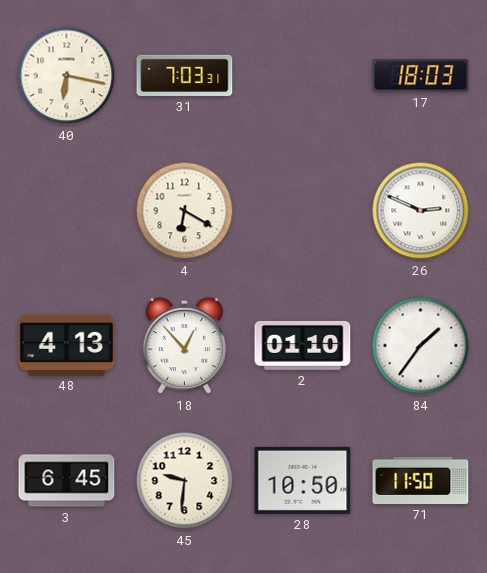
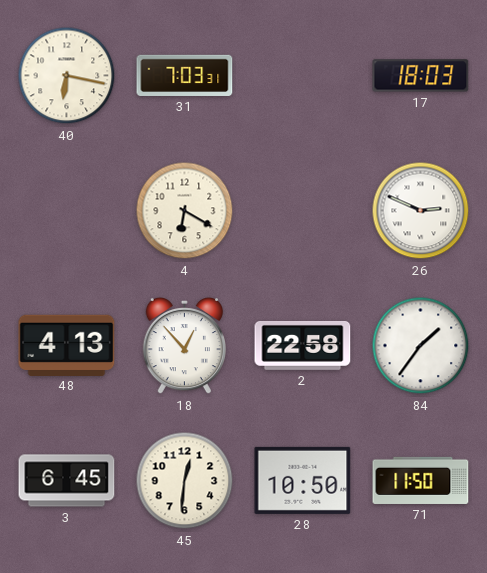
2: 01:10 -> 22:58 (303, 345)
45: 9:31 -> 12:31 (185, 481)
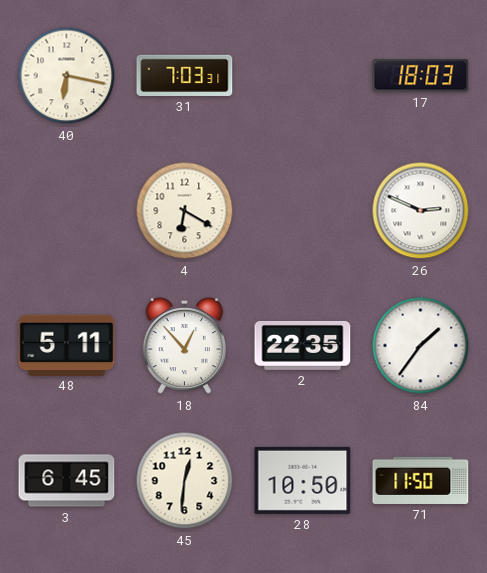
48: 4:13 -> 5:11 (67, 345)
2: 22:58 -> 22:35 (303, 345)
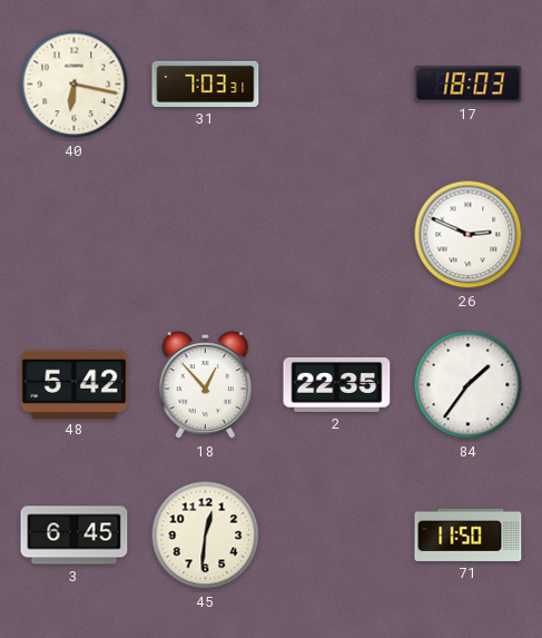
4: 6:20 -> none (185, 211)
48: 5:11 -> 5:42 (75, 384)
28: 10:50 -> none (303, 480)
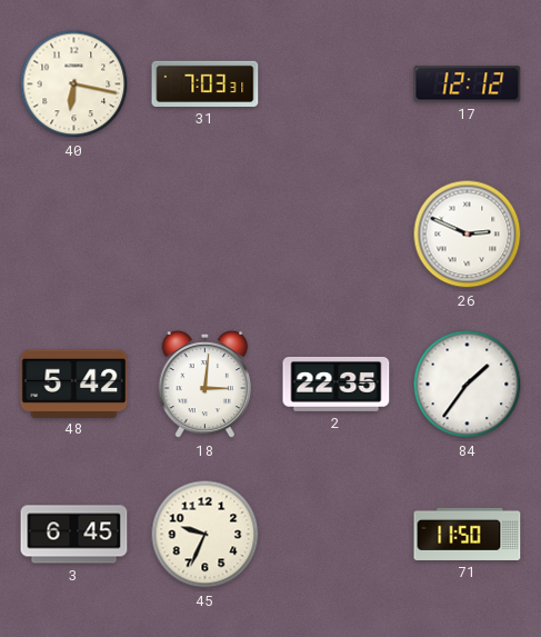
17: 18:03 -> 12:12 (468, 84)
18: 12:53 -> 3:01 (204, 385)
45: 12:31 -> 9:34 (206, 535)
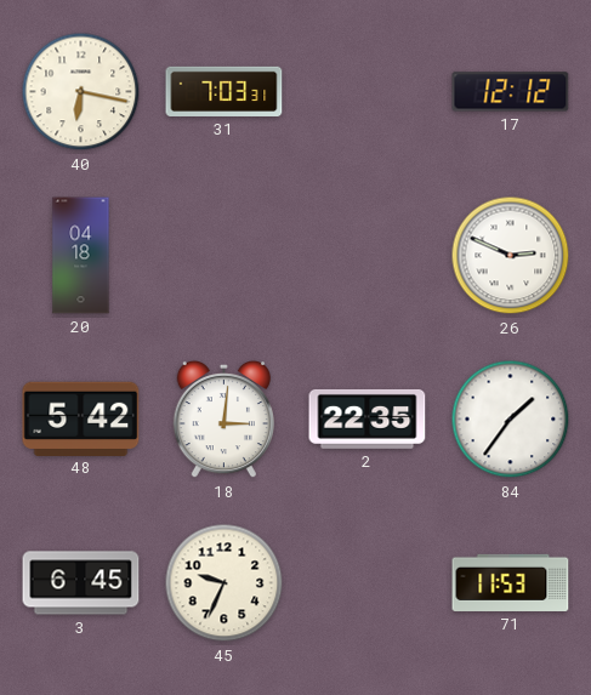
20: none -> 04:18 (81, 256)
71: 11:50 -> 11:53 (511, 582)
